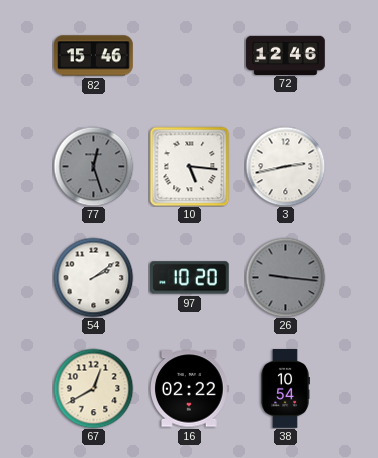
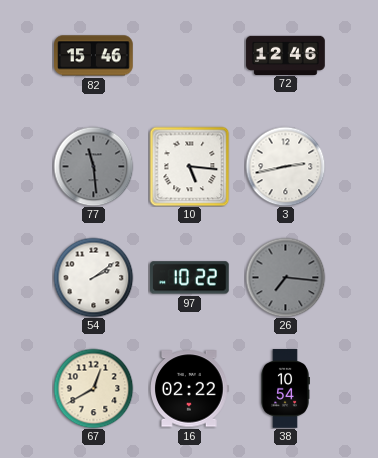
77: 12:27 -> 11:29 (93, 166)
97: 10:20 -> 10:22 (190, 278)
26: 9:16 -> 7:16 (285, 277)
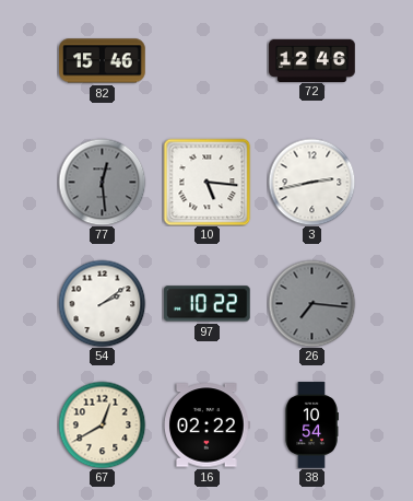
77: 11:29 -> 12:29 (102, 182)
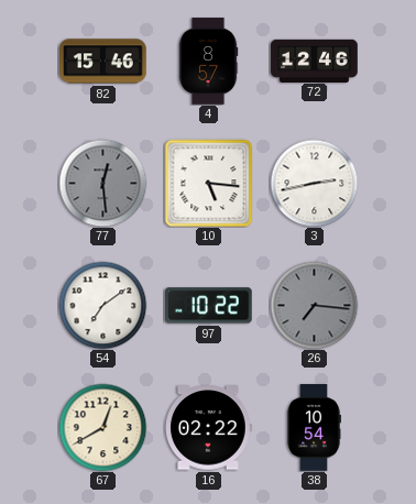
4: none -> 8:57 (208, 62)
54: 2:09 -> 7:09 (102, 305)
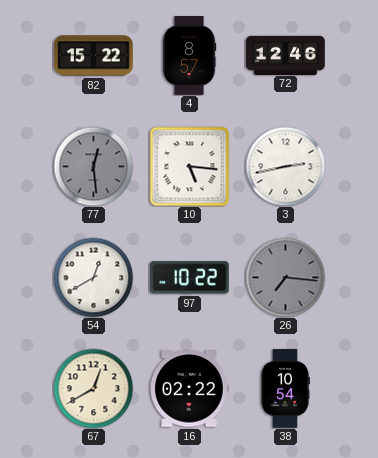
82: 15:46 -> 15:22 (94, 56)
54: 7:09 -> 12:40 (93, 277)
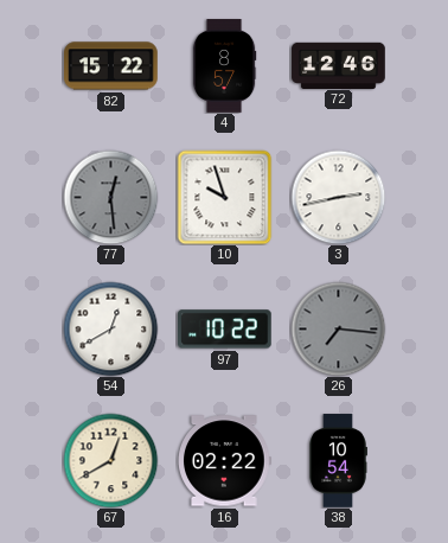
10: 5:16 -> 9:57 (224, 197)
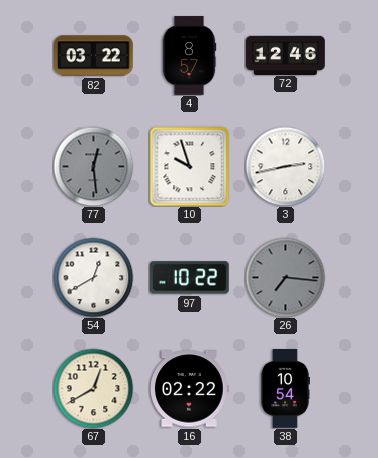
82: 15:22 -> 03:22 (94, 56)
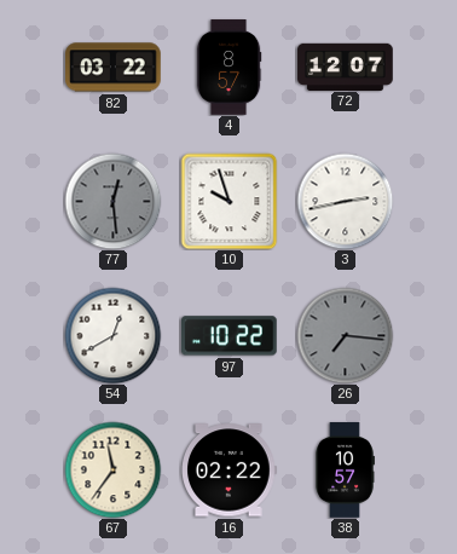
72: 12:46 -> 12:07 (346, 67)
67: 12:40 -> 11:36 (112, 469)
38: 10:54 -> 10:57 (345, 471)
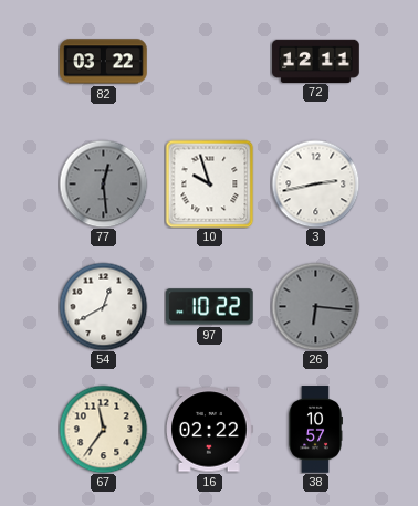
4: 8:57 -> none (228, 68)
72: 12:07 -> 12:11 (316, 61)
26: 7:16 -> 6:16 (315, 306)
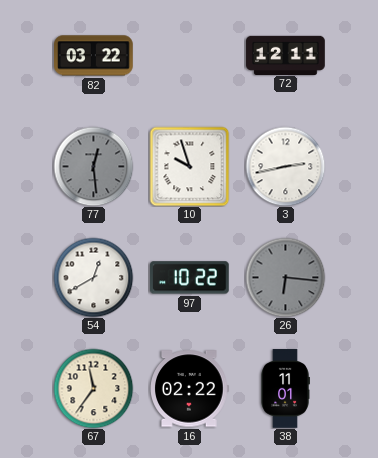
38: 10:57 -> 11:01 (285, 389)
